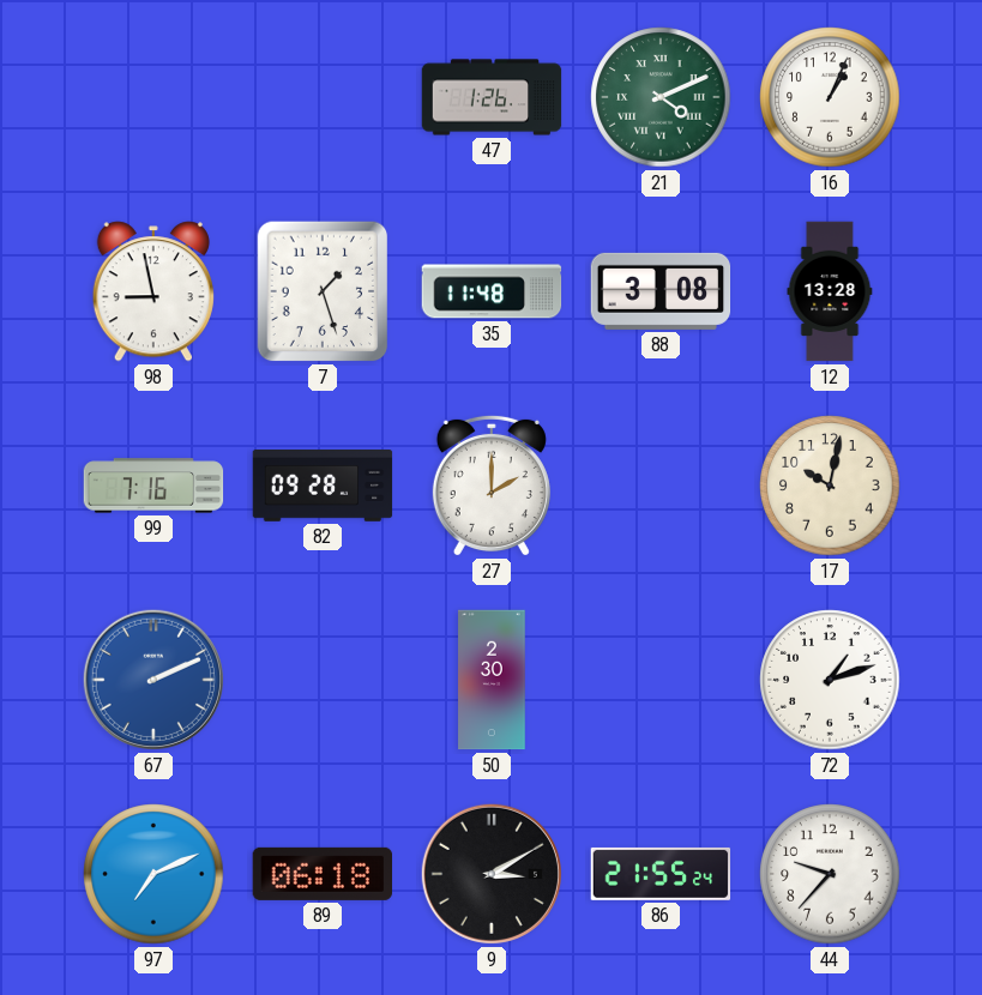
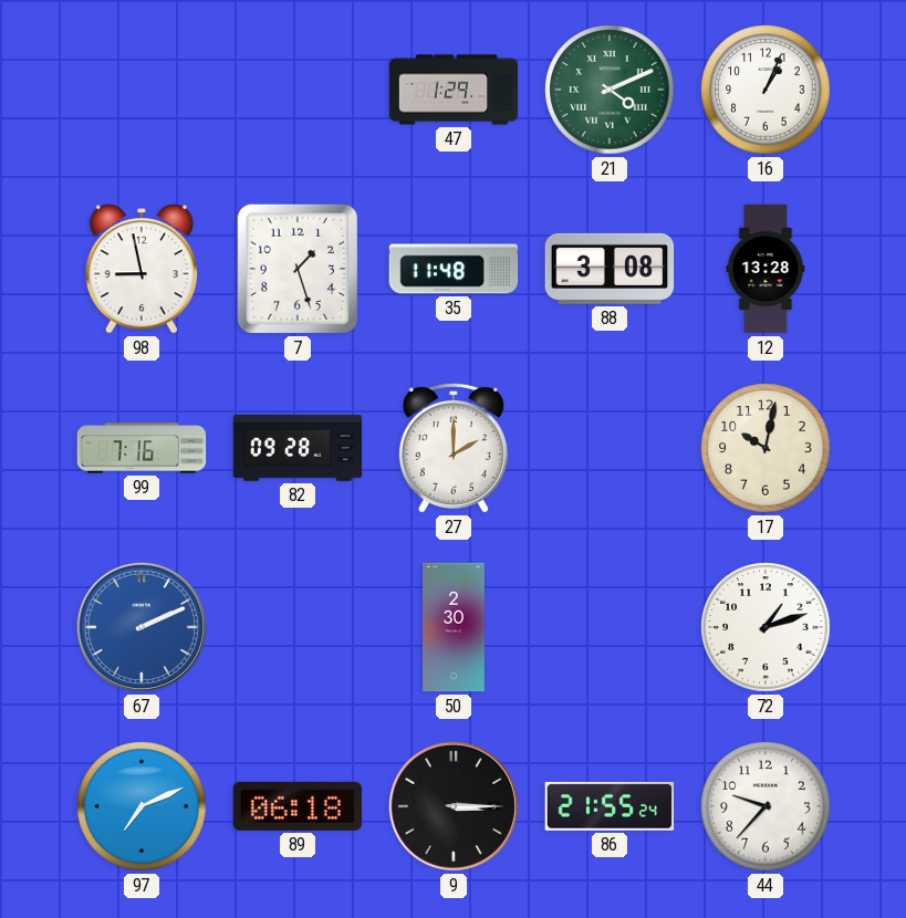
47: 1:26 -> 1:29 (454, 90)
9: 3:10 -> 3:15 (454, 806)
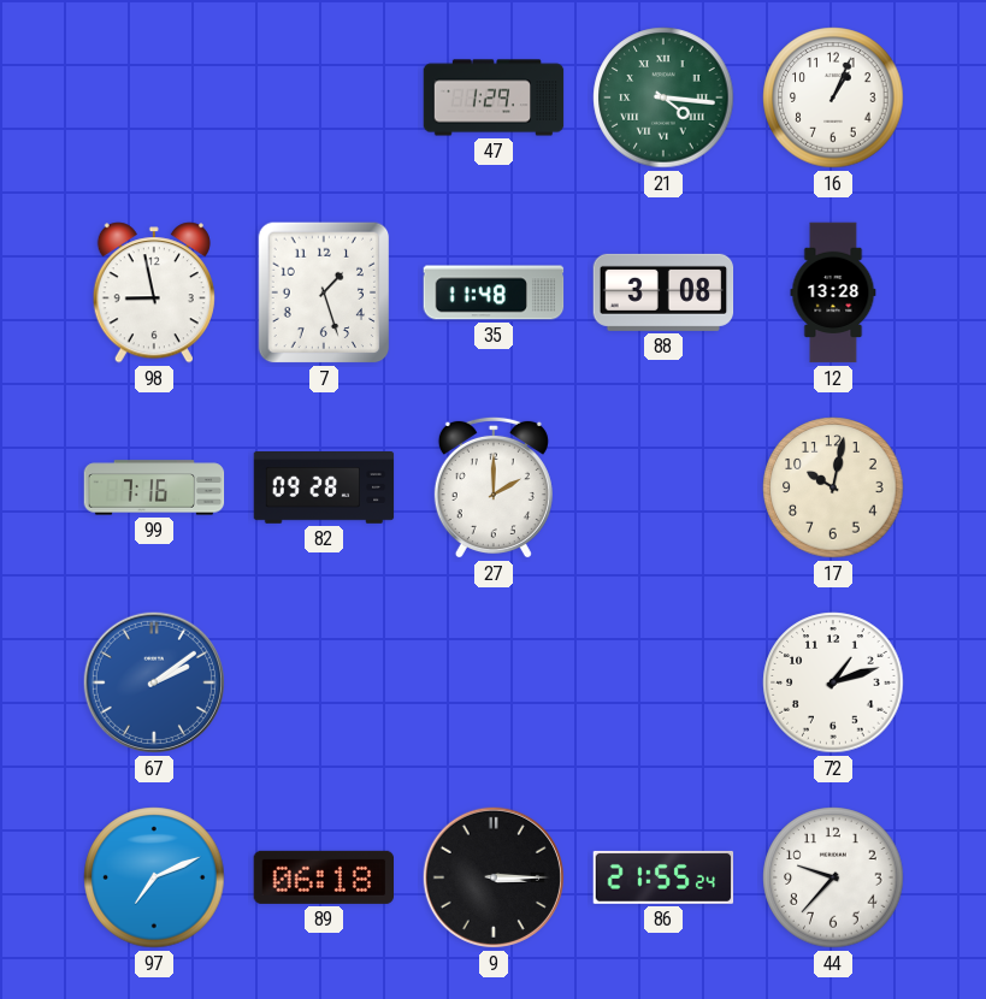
21: 4:11 -> 4:16 (663, 97)
67: 2:11 -> 2:09 (154, 682)
50: 2:30 -> none (454, 627)
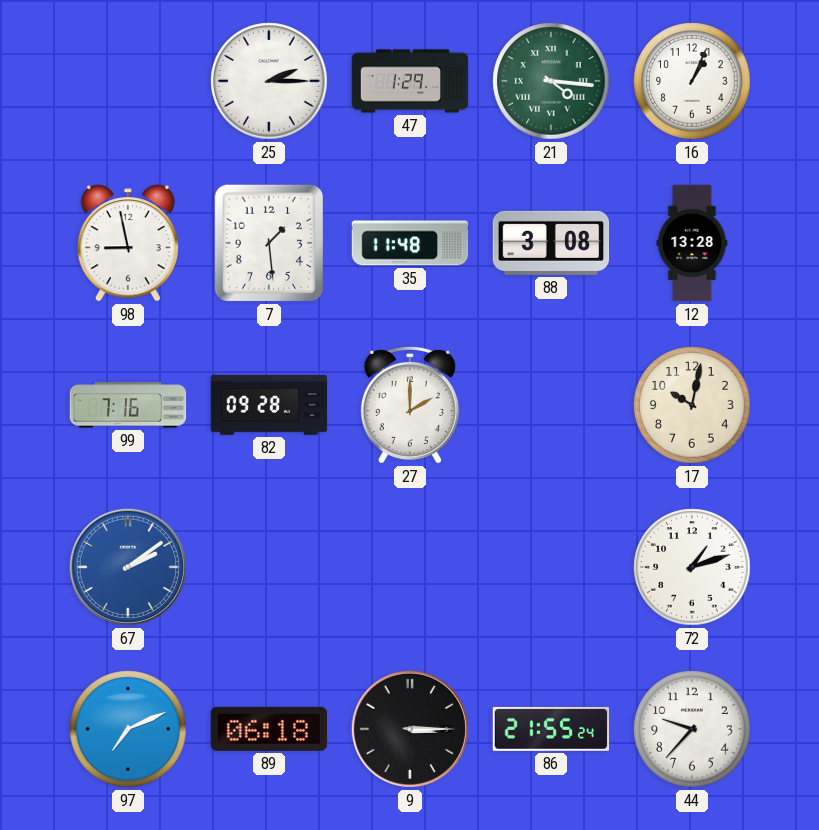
25: none -> 2:15 (269, 81)
7: 1:27 -> 1:29 (269, 243)
